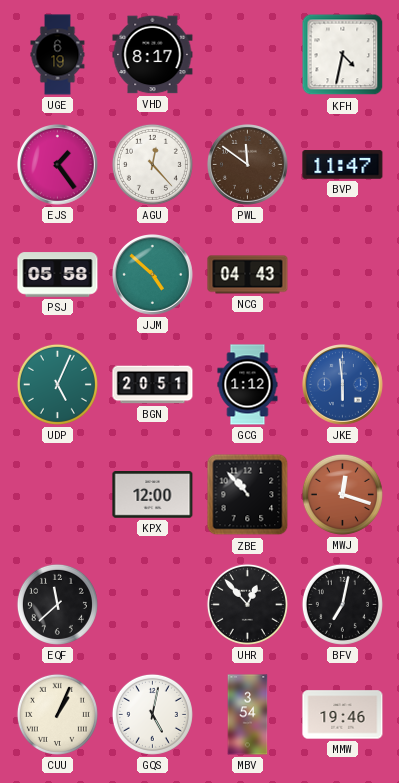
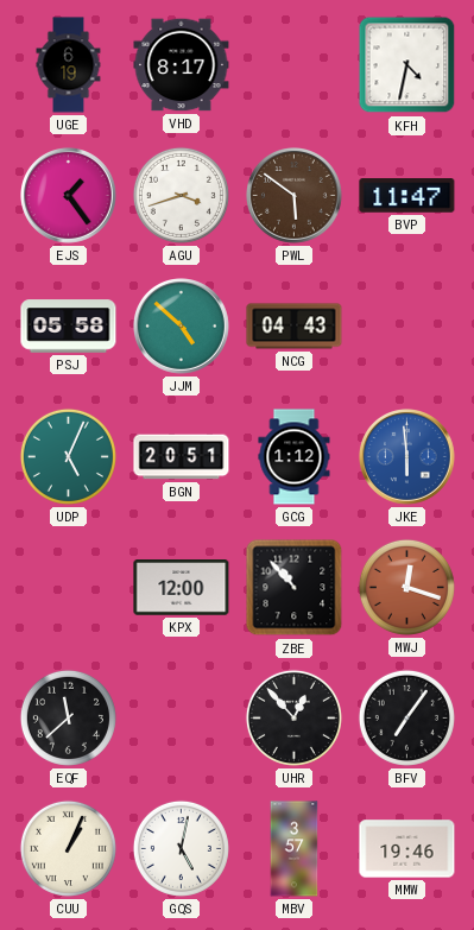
AGU: 12:23 -> 3:42 (181, 195)
PWL: 11:51 -> 5:51 (295, 196)
BFV: 7:02 -> 7:06 (406, 717)
MBV: 3:54 -> 3:57 (295, 849)
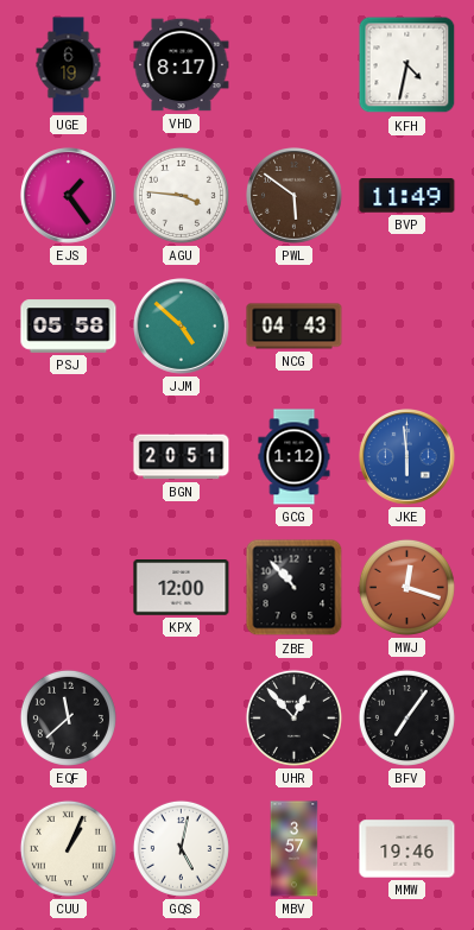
AGU: 3:42 -> 3:46 (181, 195)
BVP: 11:47 -> 11:49 (407, 196)
UDP: 5:04 -> none (68, 456)
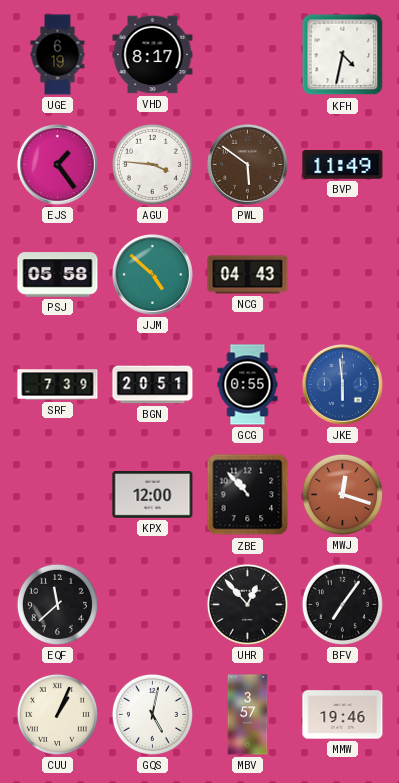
SRF: none -> 7:39 (58, 385)
GCG: 1:12 -> 0:55 (248, 385)
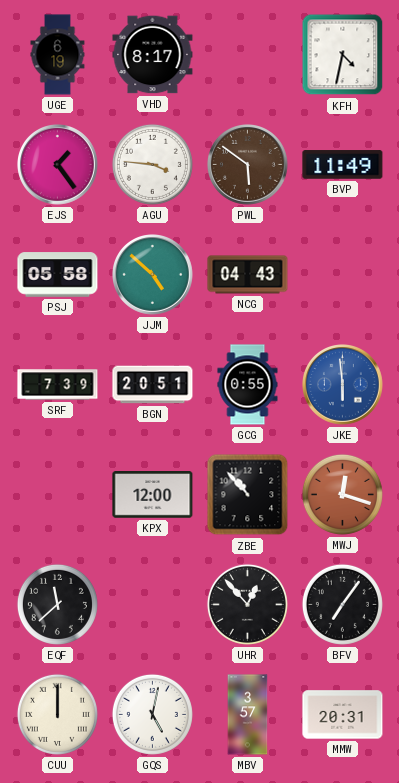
CUU: 1:04 -> 12:00 (57, 714)
MMW: 19:46 -> 20:31 (343, 715)
